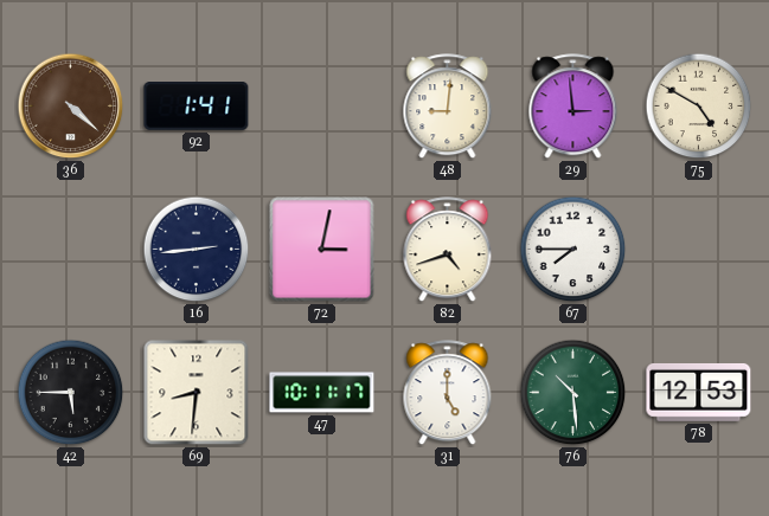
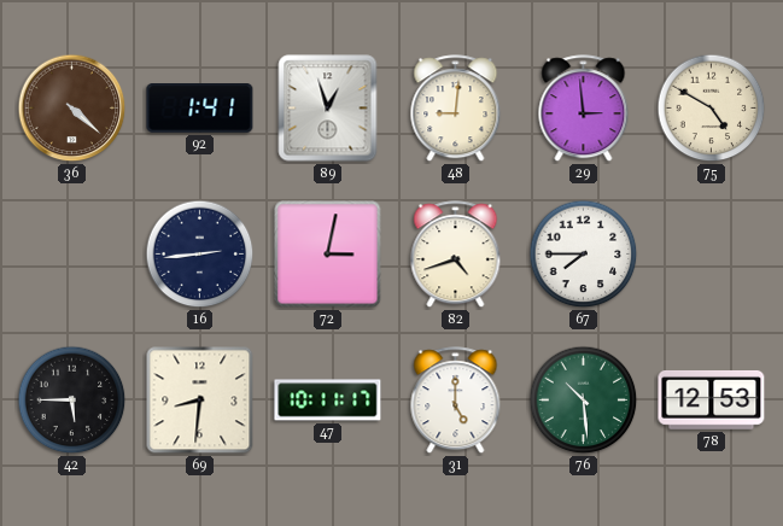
89: none -> 12:57 (328, 109)
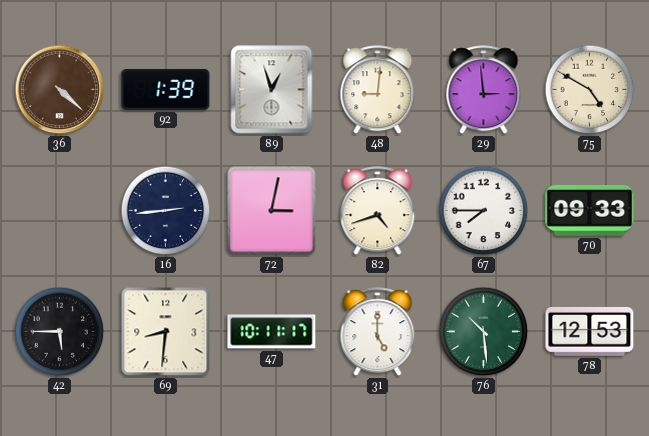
92: 1:41 -> 1:39 (166, 90)
70: none -> 09:33 (590, 211)
